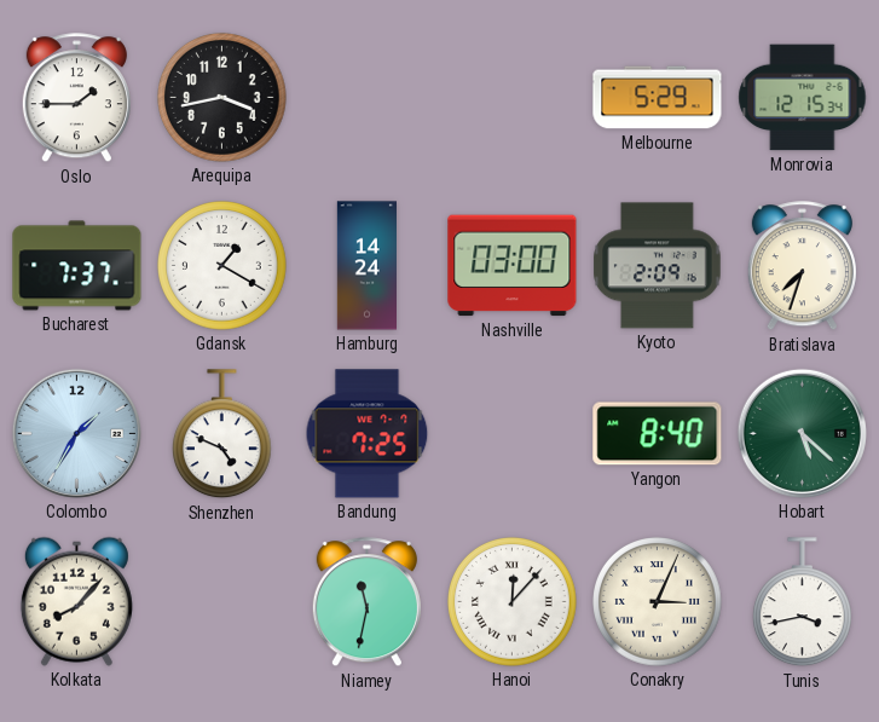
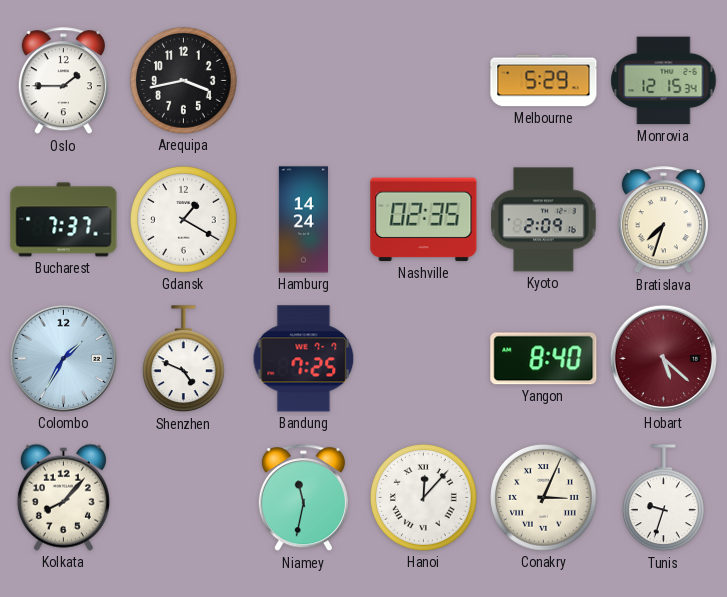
Nashville: 03:00 -> 02:35 (424, 220)
Hobart dial: green -> burgundy (663, 358)
Tunis: 3:43 -> 9:33 (663, 498)
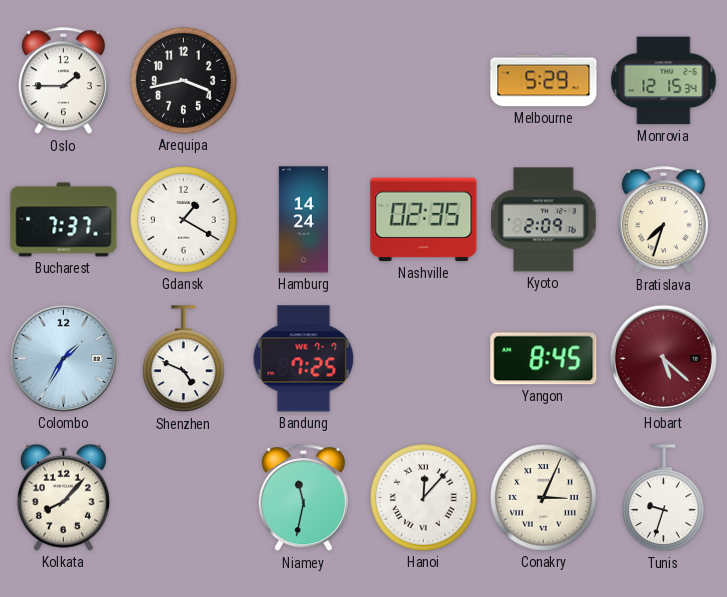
Yangon: 8:40 -> 8:45 (544, 359)
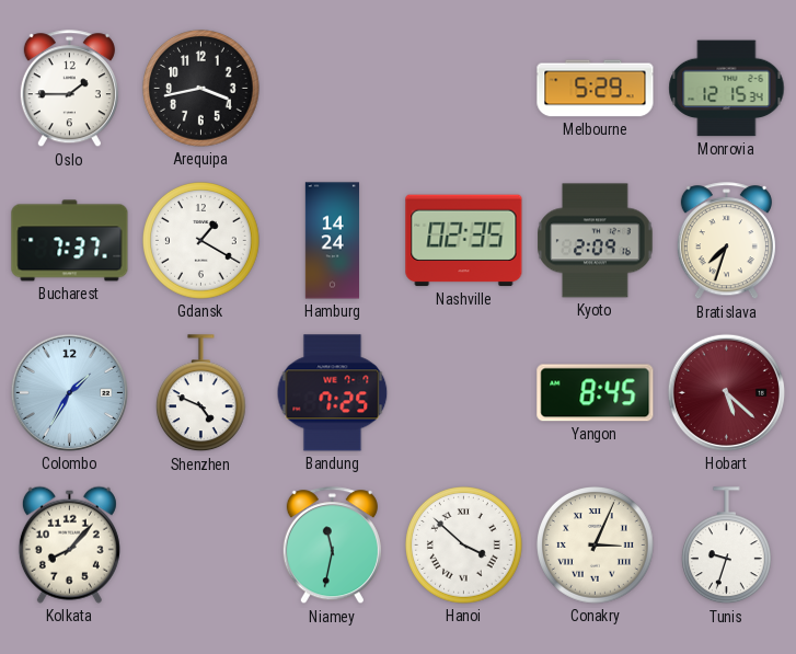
Hanoi: 12:07 -> 3:52 (464, 546)
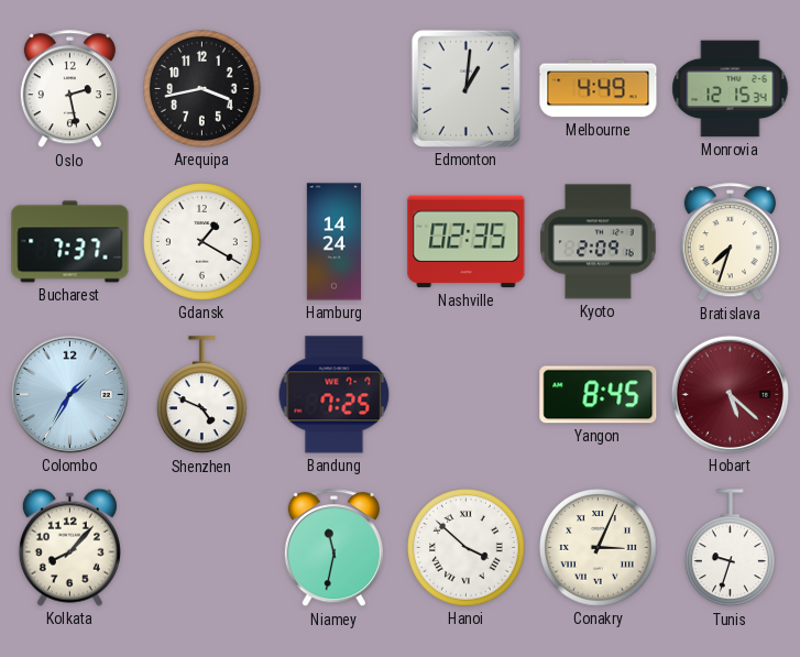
Oslo: 1:45 -> 2:28 (69, 89)
Edmonton: none -> 1:01 (465, 88)
Melbourne: 5:29 -> 4:49 (599, 89)
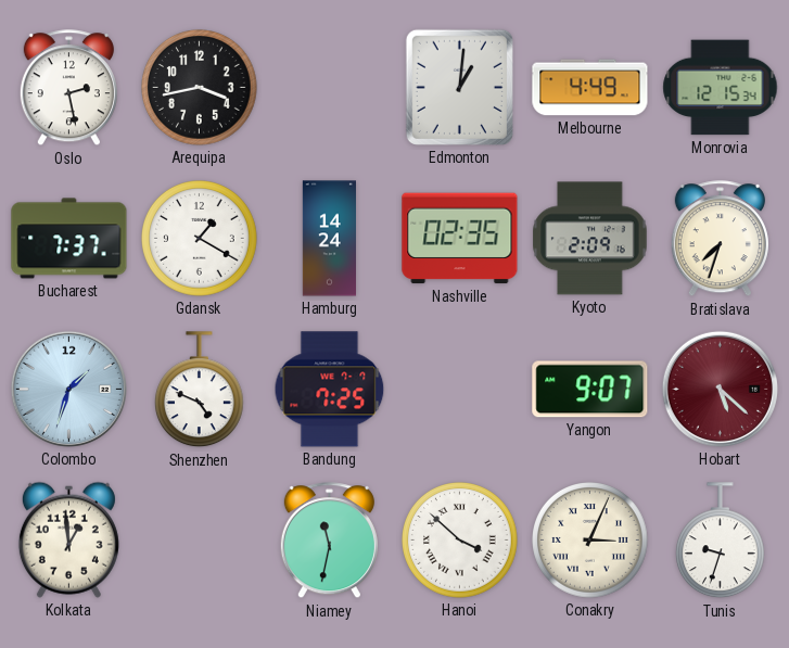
Colombo: 1:35 -> 1:33 (68, 389)
Yangon: 8:45 -> 9:07 (590, 390)
Kolkata: 8:07 -> 12:59 (68, 539)
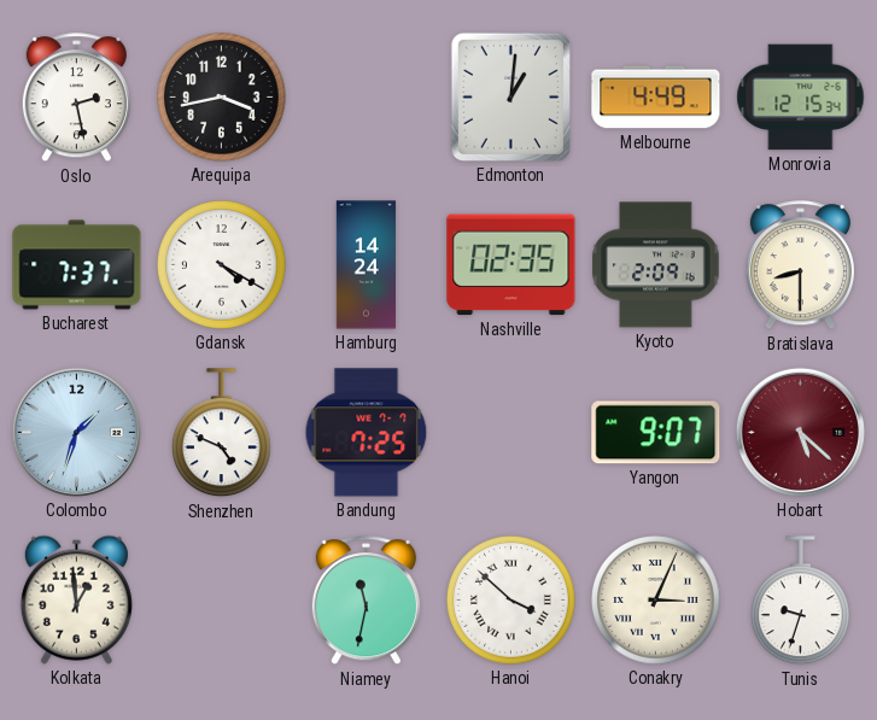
Gdansk: 1:20 -> 4:20 (222, 265)
Bratislava: 7:33 -> 8:30 (800, 265)
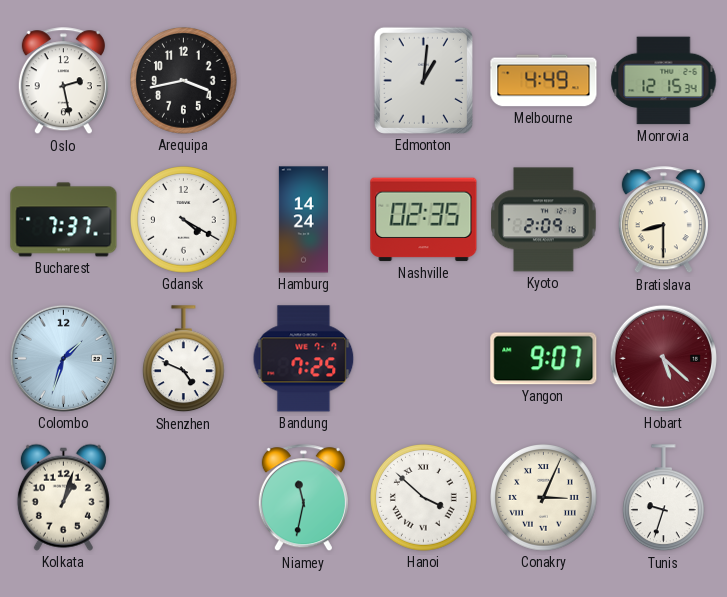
Kolkata: 12:59 -> 1:03 (63, 497)
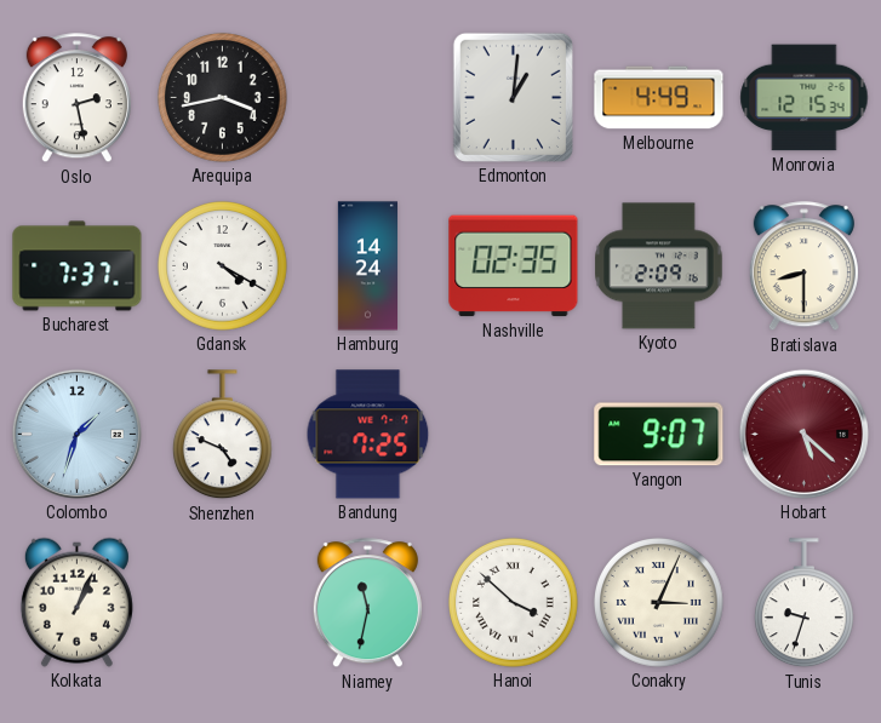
Kolkata: 1:03 -> 1:04 (76, 602)
